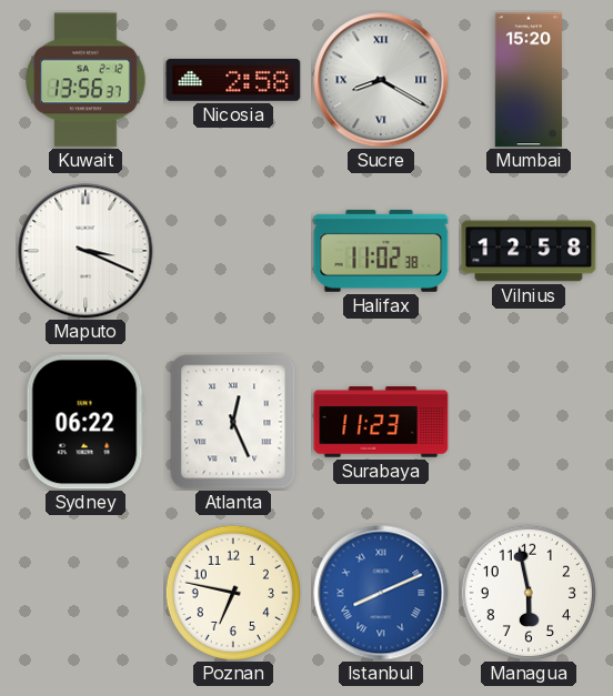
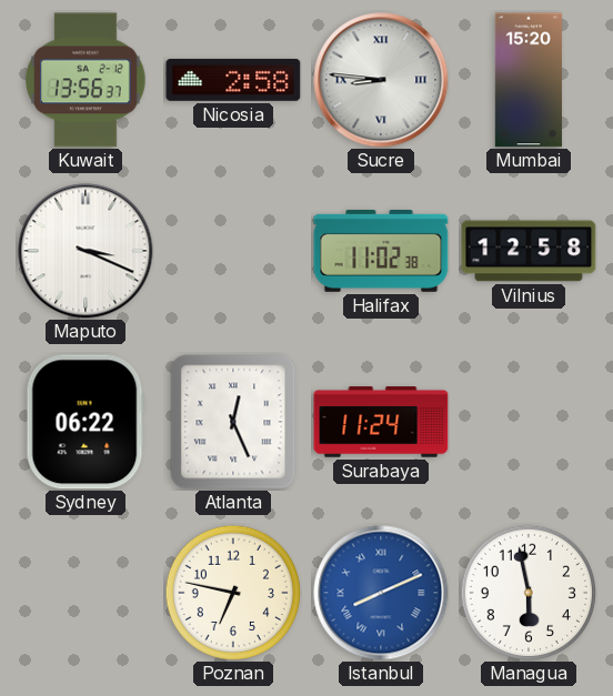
Sucre: 8:20 -> 8:46 (381, 80)
Surabaya: 11:23 -> 11:24 (381, 422)
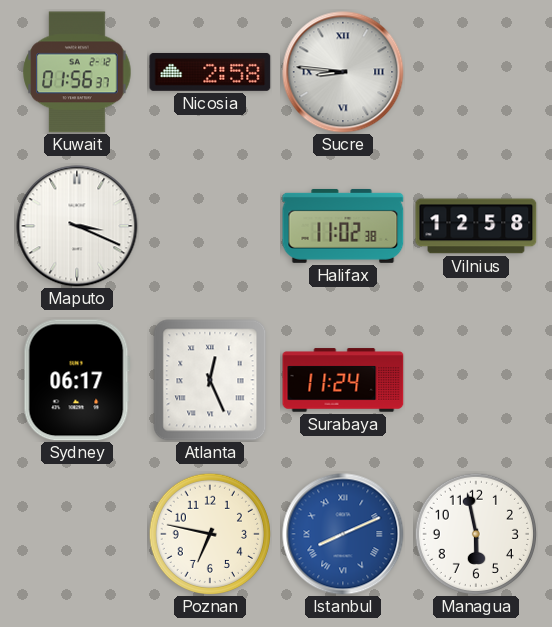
Kuwait: 13:56 -> 01:56 (77, 72)
Mumbai: 15:20 -> none (529, 80)
Sydney: 06:22 -> 06:17 (77, 380)
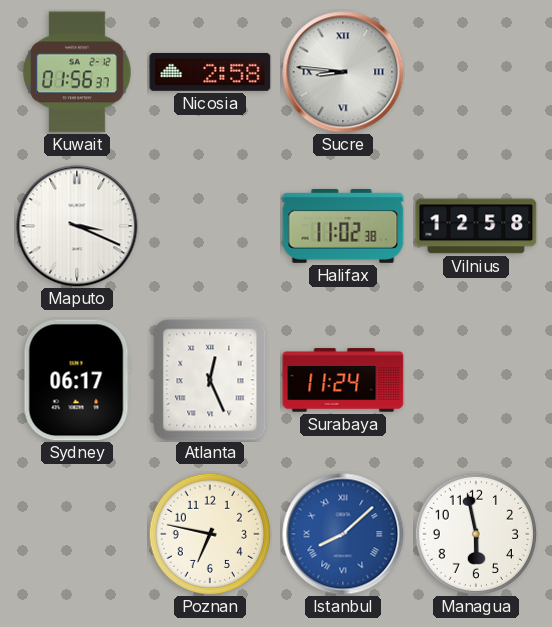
Istanbul: 8:11 -> 8:08 (343, 534)
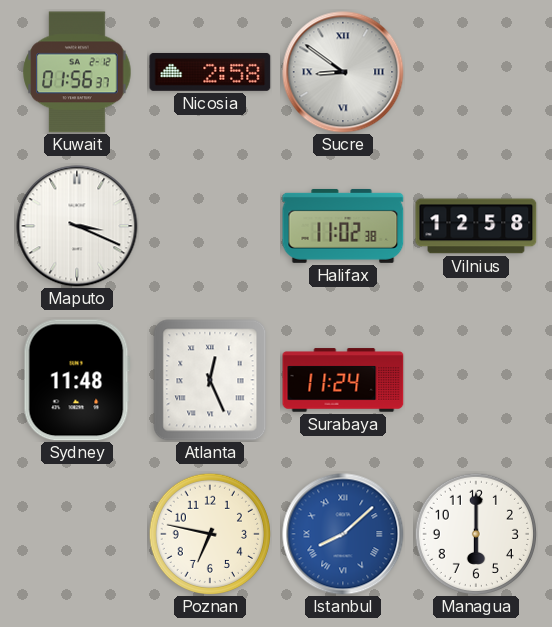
Sucre: 8:46 -> 8:51 (343, 72)
Sydney: 06:17 -> 11:48 (77, 380)
Managua: 5:58 -> 6:00 (475, 533)
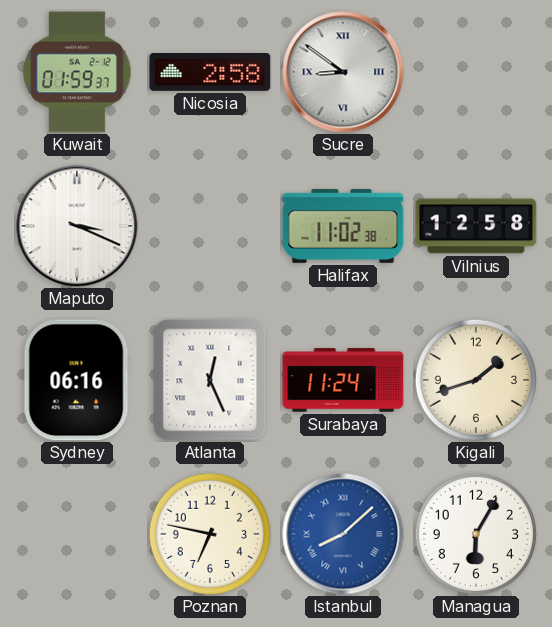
Kuwait: 01:56 -> 01:59 (77, 72)
Sydney: 11:48 -> 06:16 (77, 380)
Kigali: none -> 1:42 (475, 379)
Managua: 6:00 -> 6:05 (475, 533)
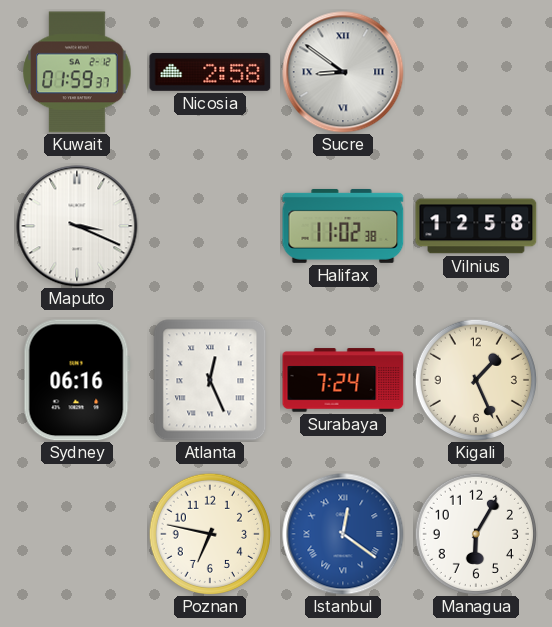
Surabaya: 11:24 -> 7:24 (343, 380)
Kigali: 1:42 -> 1:26 (475, 379)
Istanbul: 8:08 -> 12:21 (343, 534)
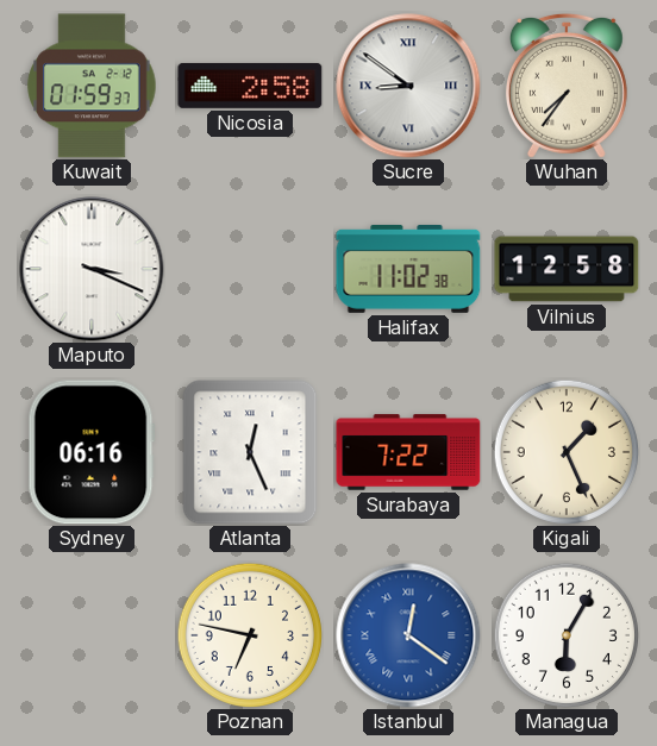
Wuhan: none -> 7:36 (567, 86)
Surabaya: 7:24 -> 7:22 (408, 452)
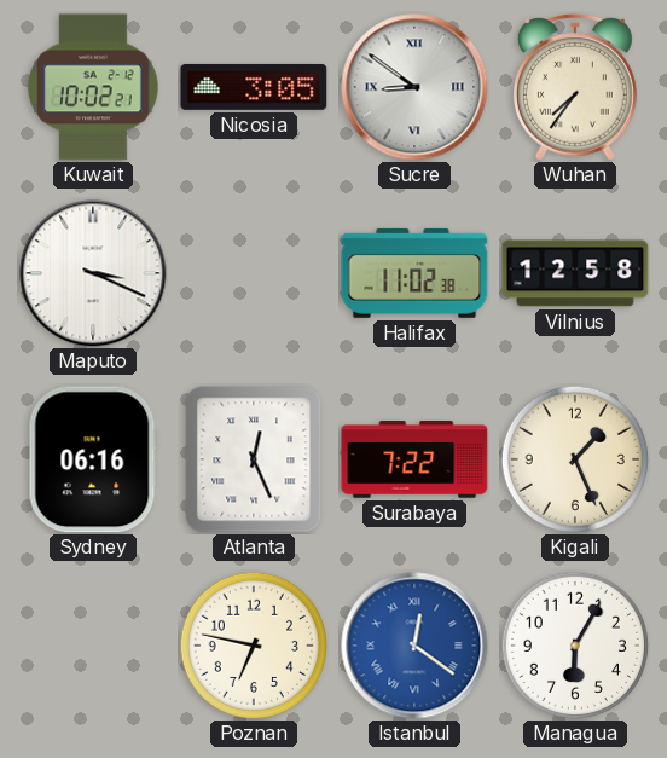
Kuwait: 01:59 -> 10:02 (93, 87)
Nicosia: 2:58 -> 3:05 (254, 87)
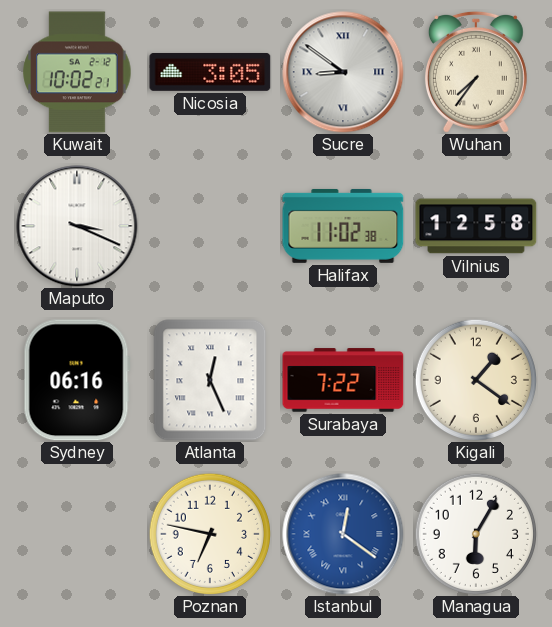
Kigali: 1:26 -> 1:21 (475, 379)
